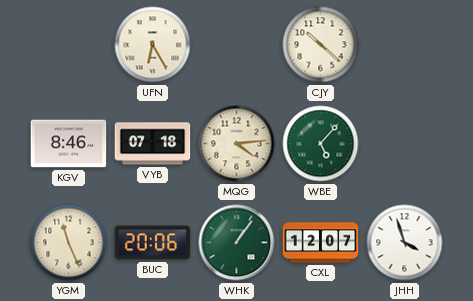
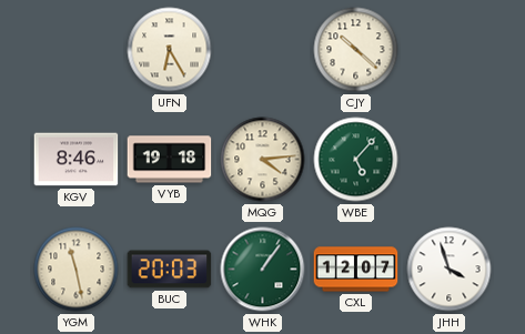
VYB: 07:18 -> 19:18 (170, 160)
YGM: 11:26 -> 11:28 (77, 270)
BUC: 20:06 -> 20:03 (170, 270)
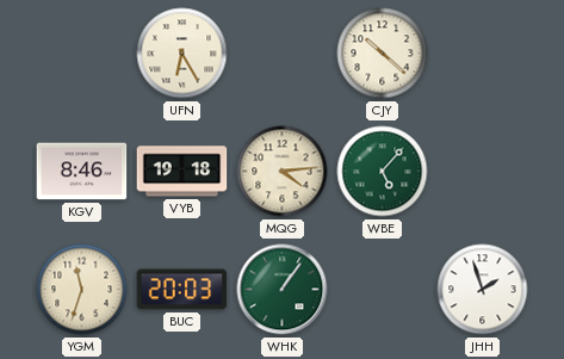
YGM: 11:28 -> 11:33 (82, 290)
CXL: 12:07 -> none (356, 270)
JHH: 3:57 -> 1:57 (483, 290)
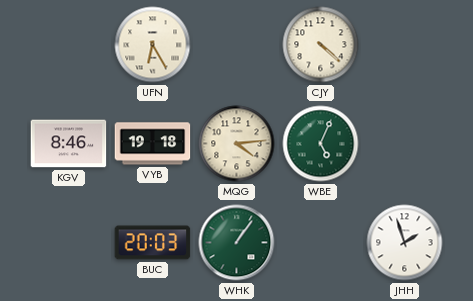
CJY: 10:22 -> 4:22 (321, 45)
WBE: 5:07 -> 5:04 (321, 144)
YGM: 11:33 -> none (82, 290)
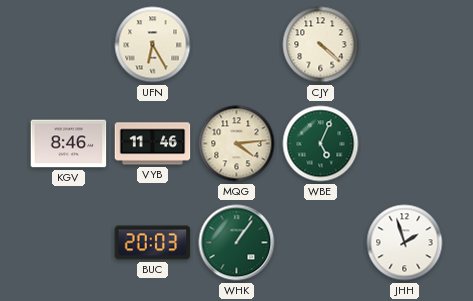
VYB: 19:18 -> 11:46 (153, 144)
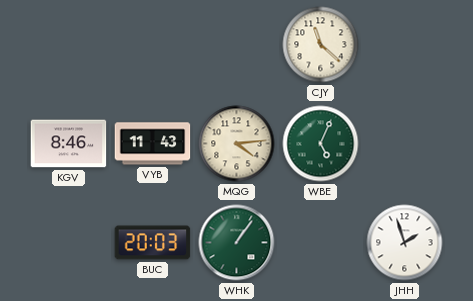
UFN: 6:25 -> none (153, 45)
CJY: 4:22 -> 11:22 (321, 45)
VYB: 11:46 -> 11:43 (153, 144)
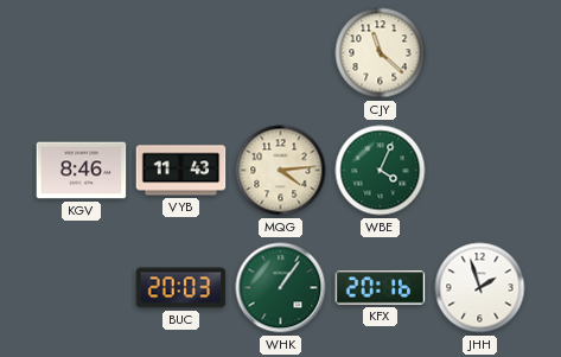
WBE: 5:04 -> 4:04 (381, 171)
KFX: none -> 20:16 (381, 288)
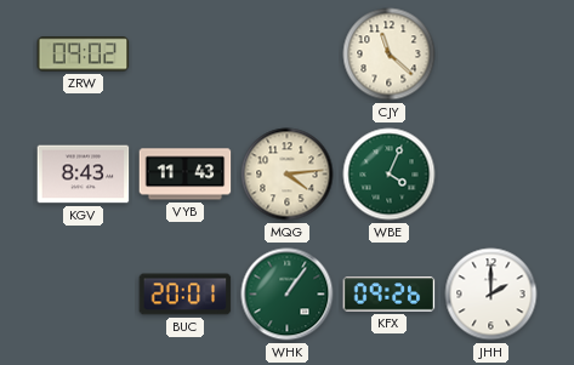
ZRW: none -> 09:02 (84, 55)
KGV: 8:46 -> 8:43 (84, 175)
BUC: 20:03 -> 20:01 (186, 295)
KFX: 20:16 -> 09:26 (390, 295)
JHH: 1:57 -> 2:00 (491, 295)
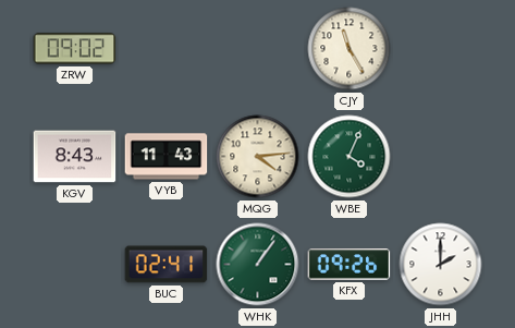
CJY: 11:22 -> 11:25 (350, 49)
BUC: 20:01 -> 02:41 (167, 265)
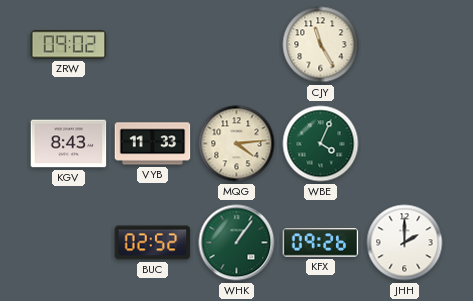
VYB: 11:43 -> 11:33 (153, 144)
BUC: 02:41 -> 02:52 (153, 243)
